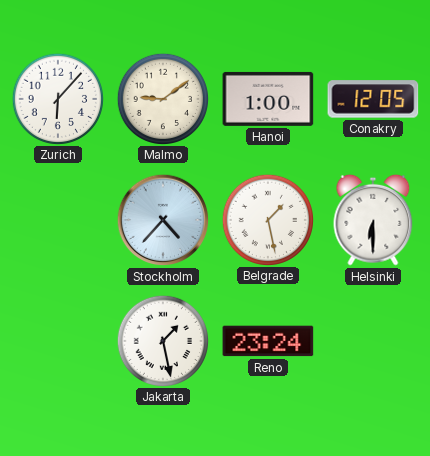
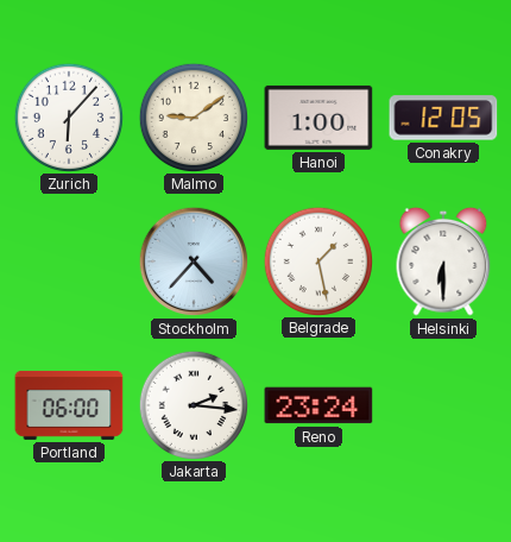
Portland: none -> 06:00 (69, 405)
Jakarta: 1:28 -> 2:16 (193, 404)
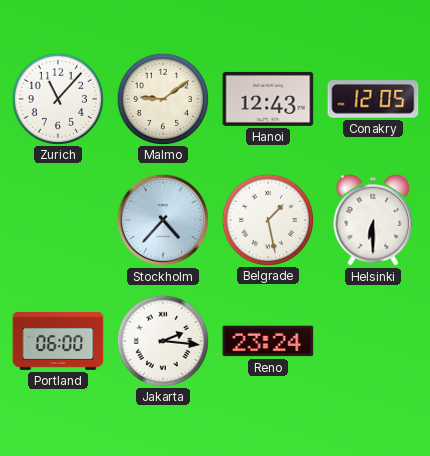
Zurich: 6:07 -> 11:07 (57, 98)
Hanoi: 1:00 -> 12:43 (268, 99)
